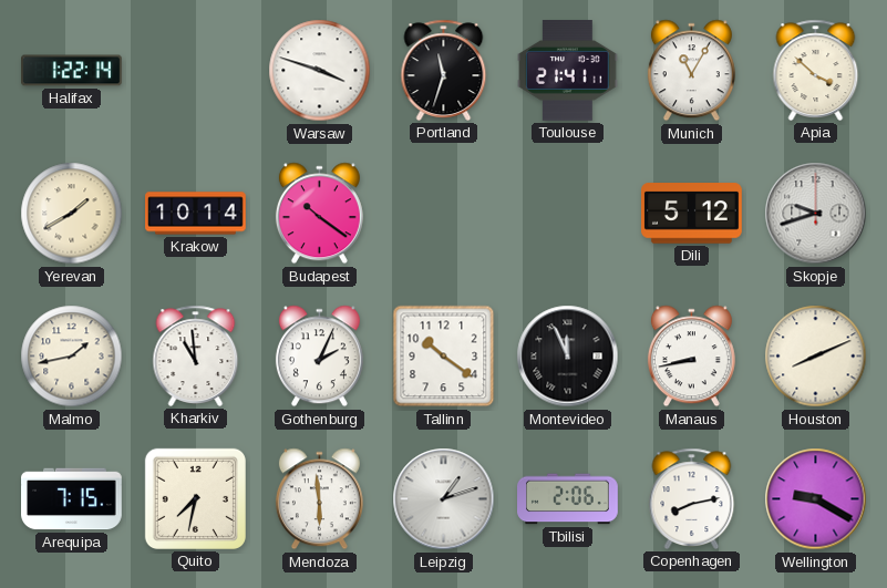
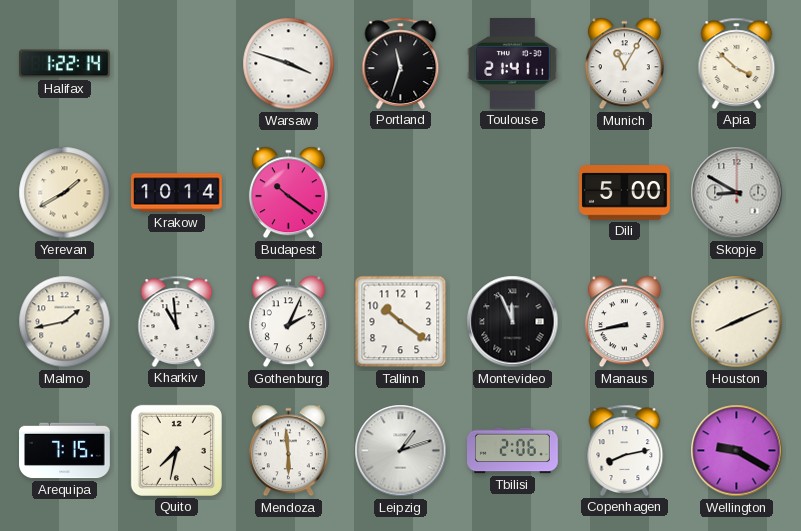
Dili: 5:12 -> 5:00 (625, 193)
Skopje: 9:42 -> 8:50 (737, 193)
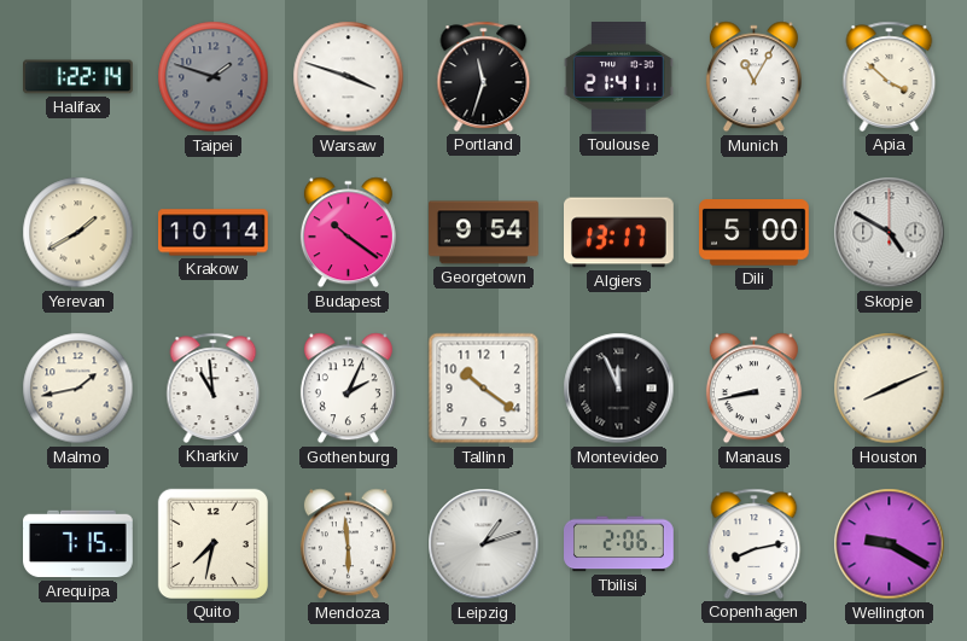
Taipei: none -> 1:48 (214, 77)
Georgetown: none -> 9:54 (484, 233)
Algiers: none -> 13:17 (619, 233)
Skopje: 8:50 -> 4:50 (890, 233)
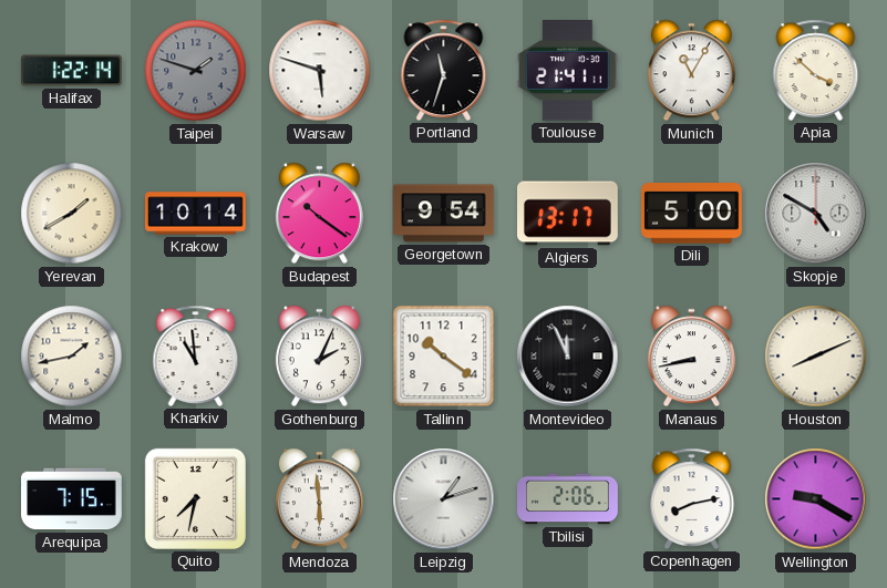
Warsaw: 3:48 -> 5:48 (320, 71)
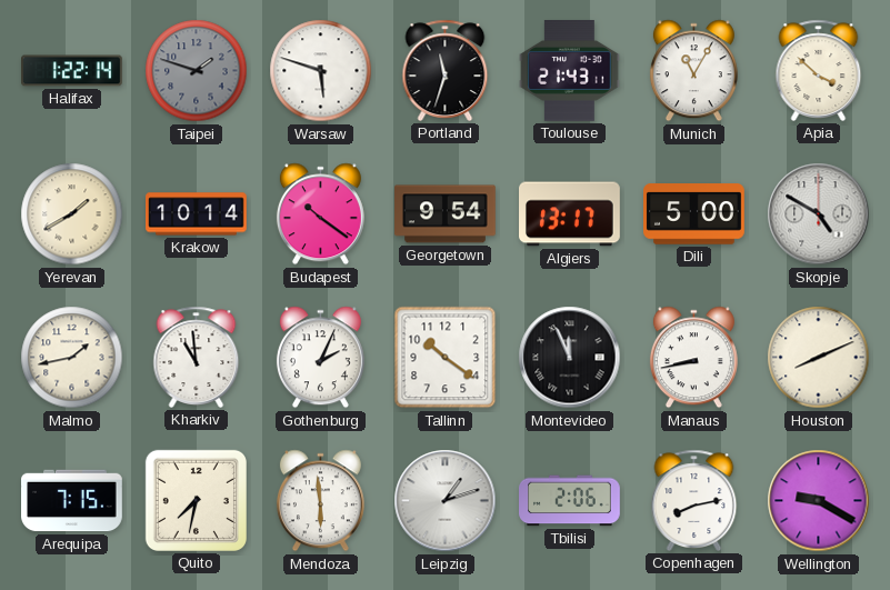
Toulouse: 21:41 -> 21:43 (570, 71)
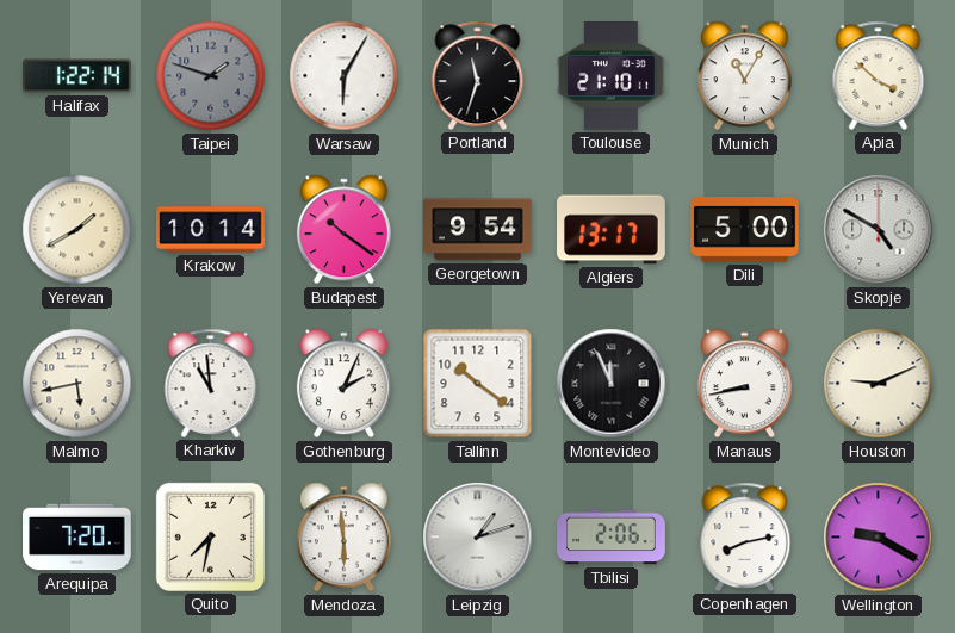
Warsaw: 5:48 -> 6:05 (345, 76)
Toulouse: 21:43 -> 21:10 (612, 76)
Malmo: 1:43 -> 5:43 (77, 384)
Houston: 8:11 -> 9:11 (879, 384)
Arequipa: 7:15 -> 7:20 (77, 538)
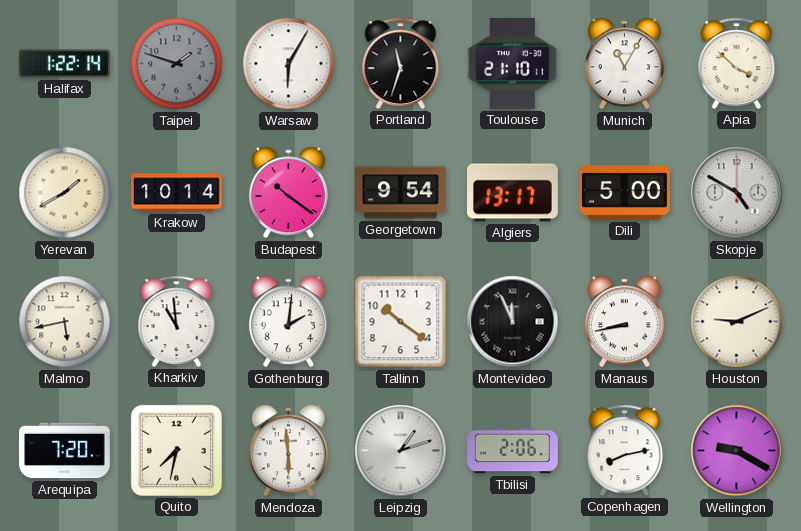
Gothenburg: 2:04 -> 2:01 (288, 322)
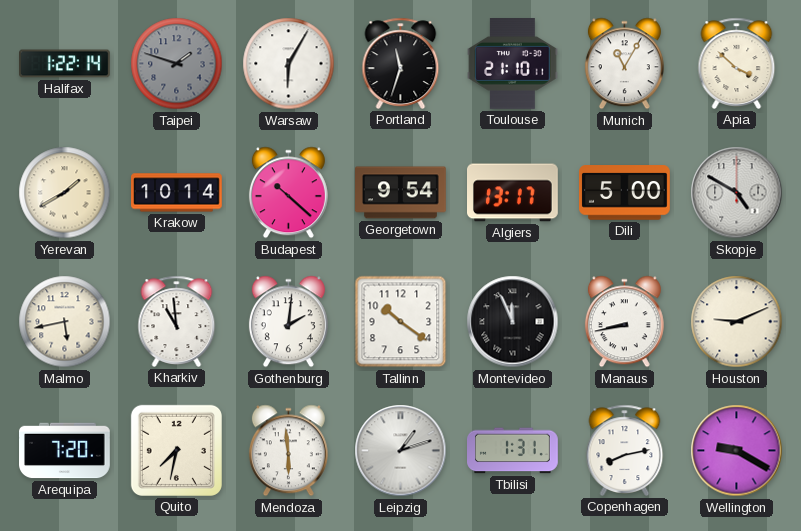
Budapest: 10:21 -> 10:22 (288, 193)
Tbilisi: 2:06 -> 1:31 (513, 451)
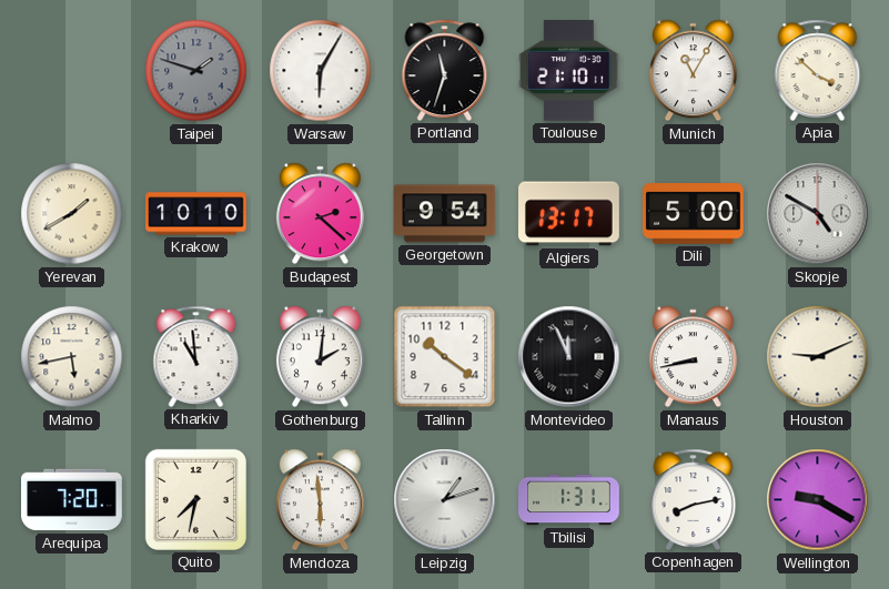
Halifax: 1:22 -> none (65, 64)
Krakow: 10:14 -> 10:10 (196, 214)
Budapest: 10:22 -> 2:22 (320, 214)
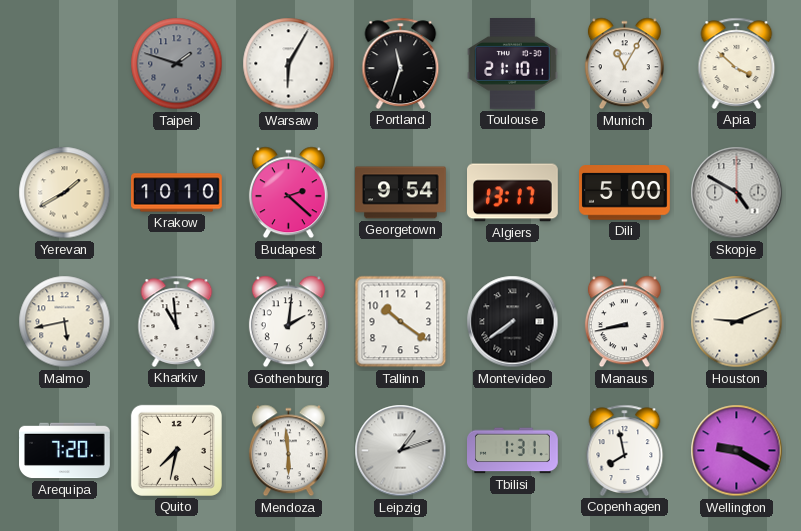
Montevideo: 11:56 -> 7:39 (513, 322)
Copenhagen: 8:13 -> 7:58 (625, 450)
